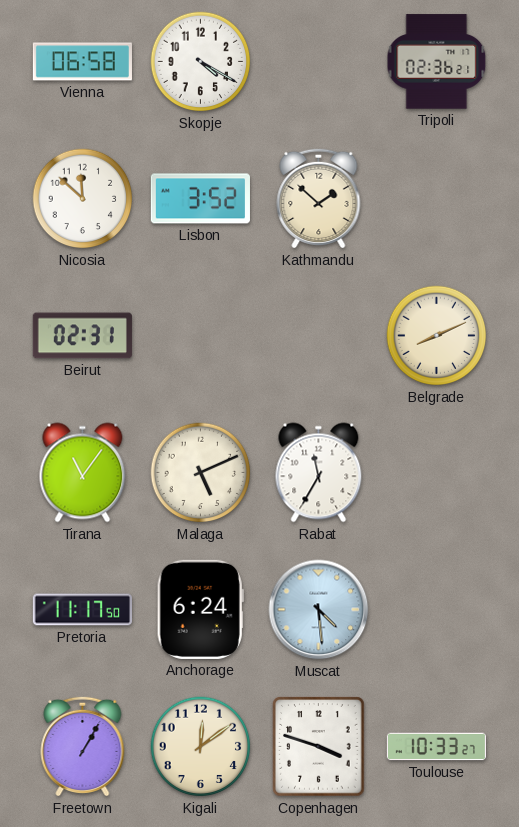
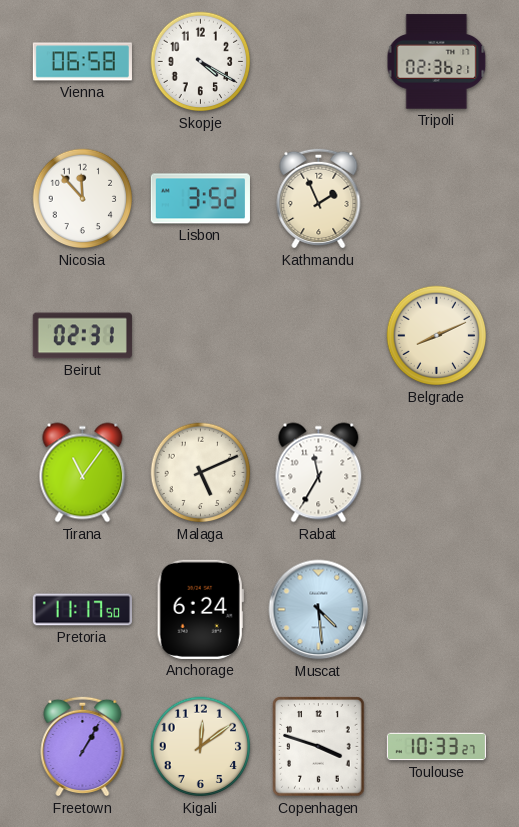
Nicosia: 11:52 -> 11:53 (83, 199)
Kathmandu: 1:52 -> 1:56 (319, 198)
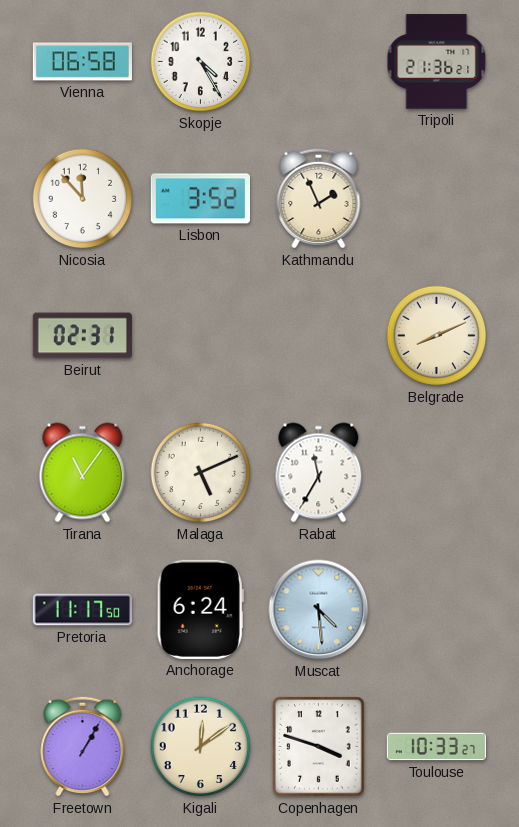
Skopje: 4:20 -> 4:25 (201, 62)
Tripoli: 02:36 -> 21:36 (437, 62)
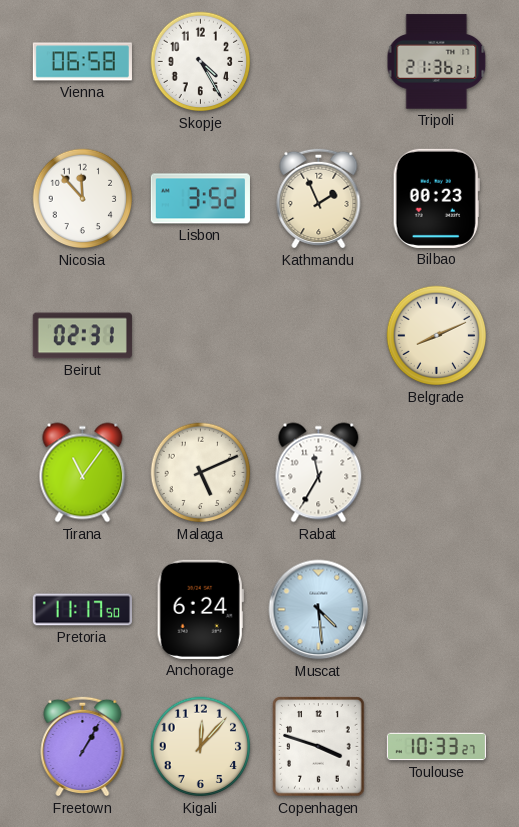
Bilbao: none -> 00:23 (436, 198)
Kigali: 12:09 -> 12:07 (201, 747)
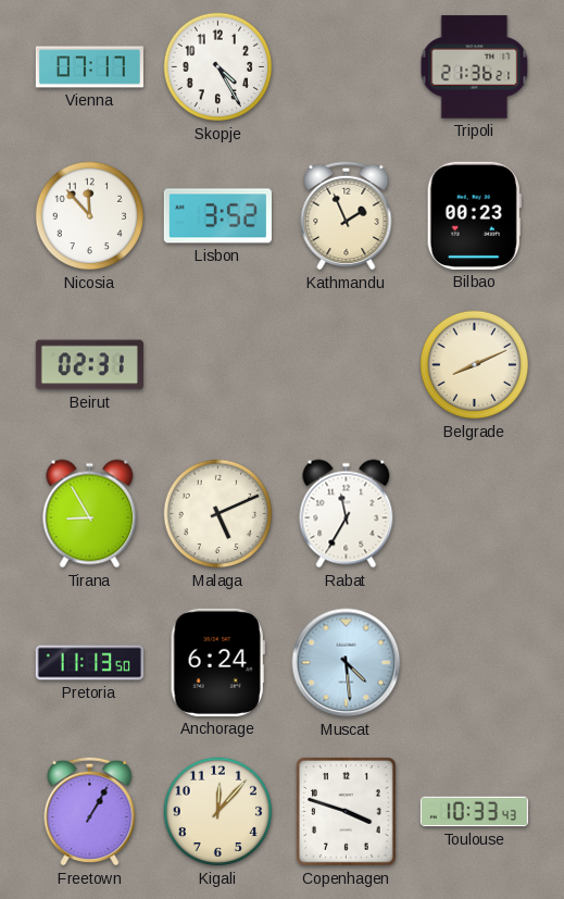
Vienna: 06:58 -> 07:17 (89, 67)
Tirana: 11:06 -> 8:55 (90, 514)
Pretoria: 11:17 -> 11:13 (89, 663)
Toulouse: 10:33:27 -> 10:33:43 (474, 812)
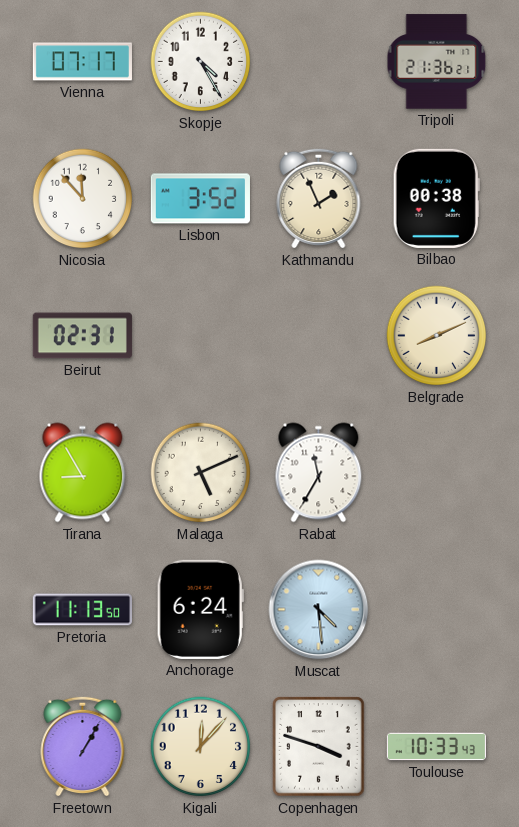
Bilbao: 00:23 -> 00:38 (436, 198)
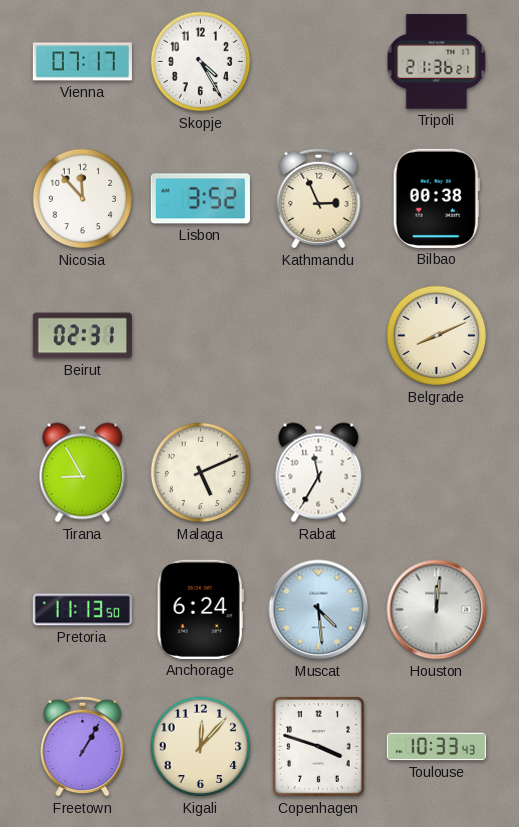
Kathmandu: 1:56 -> 2:56 (319, 198)
Houston: none -> 12:01 (437, 610)
